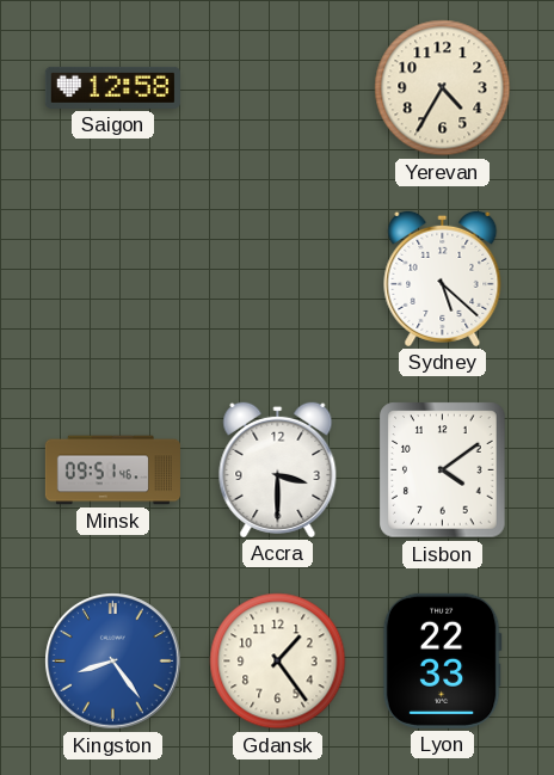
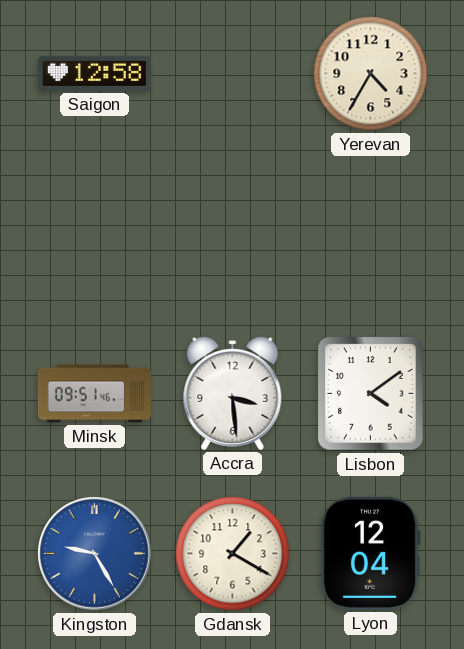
Sydney: 5:22 -> none (443, 278)
Accra: 3:30 -> 3:29 (233, 393)
Kingston: 8:24 -> 9:25 (95, 554)
Gdansk: 1:24 -> 1:20 (233, 554)
Lyon: 22:33 -> 12:04 (370, 553)
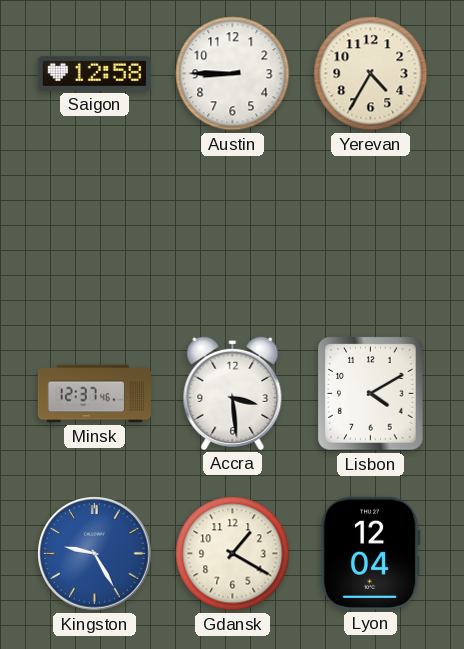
Austin: none -> 8:45 (233, 74)
Minsk: 09:51 -> 12:37 (94, 394)
Lisbon: 4:09 -> 4:10 (371, 394)
